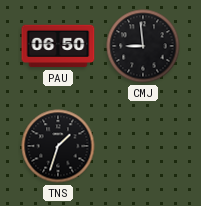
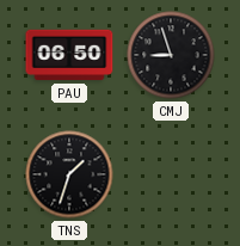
CMJ: 8:59 -> 8:57 (171, 55)
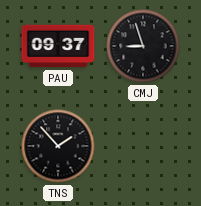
PAU: 06:50 -> 09:37 (58, 46)
TNS: 1:33 -> 1:53 (58, 146)
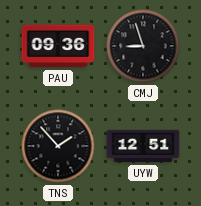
PAU: 09:37 -> 09:36 (58, 46)
UYW: none -> 12:51 (143, 146)
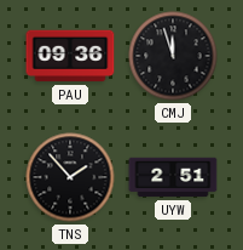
CMJ: 8:57 -> 11:57 (173, 56)
UYW: 12:51 -> 2:51 (173, 177)
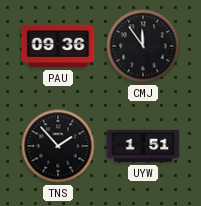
CMJ: 11:57 -> 11:54 (143, 46)
UYW: 2:51 -> 1:51 (143, 146)
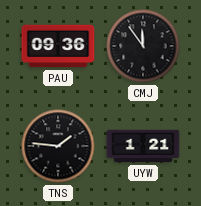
TNS: 1:53 -> 1:46 (58, 146)
UYW: 1:51 -> 1:21 (143, 146)
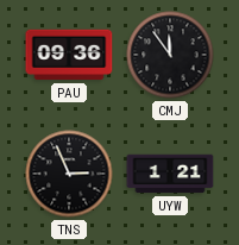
TNS: 1:46 -> 2:56 (69, 174)
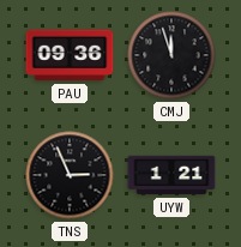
CMJ: 11:54 -> 11:57 (171, 55)
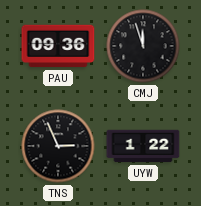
UYW: 1:21 -> 1:22 (143, 146)
